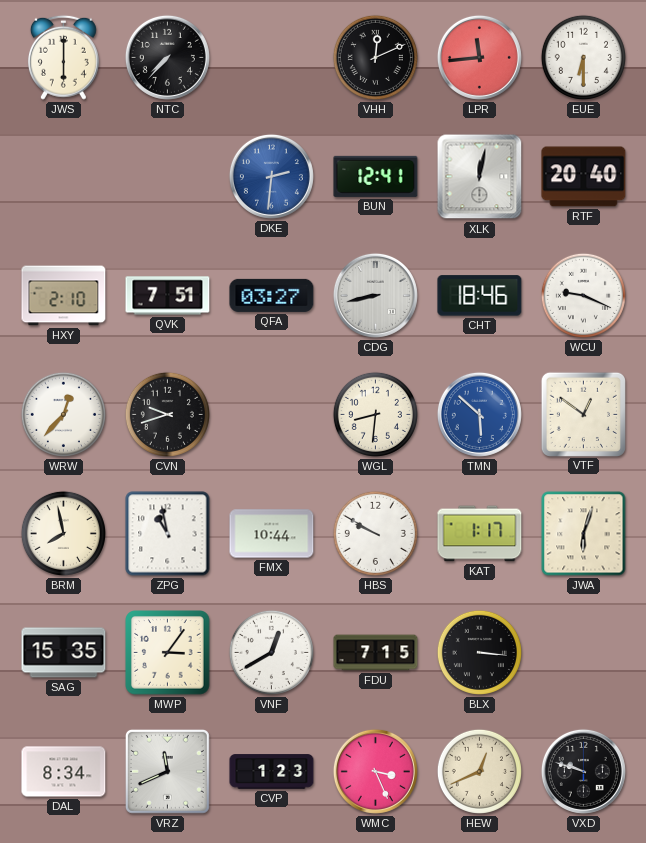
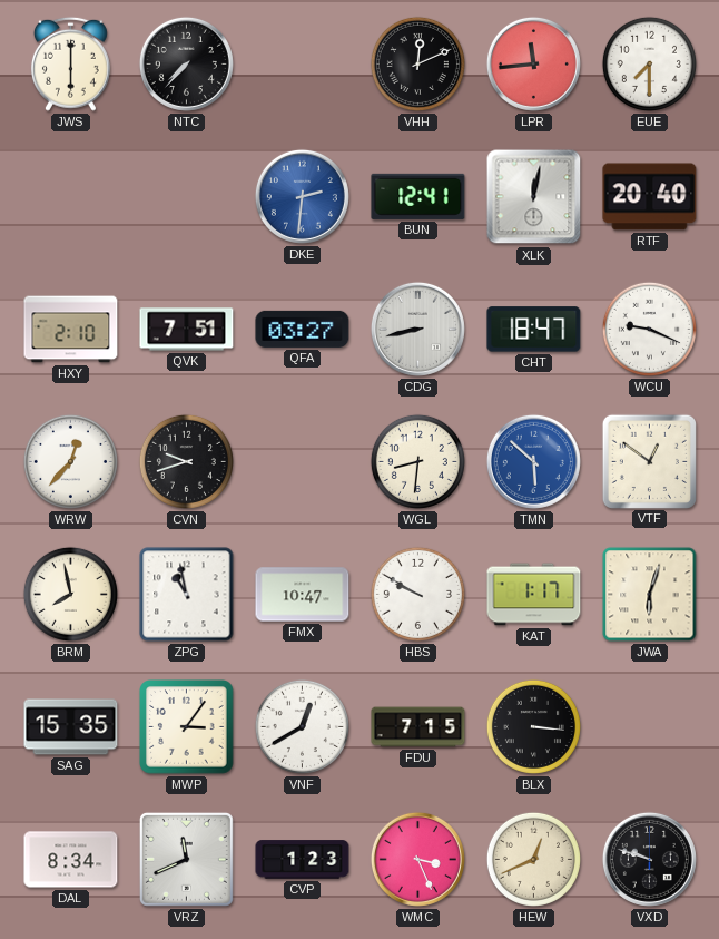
EUE: 6:30 -> 7:30 (649, 63)
CHT: 18:46 -> 18:47 (534, 330)
FMX: 10:44 -> 10:47 (303, 595)
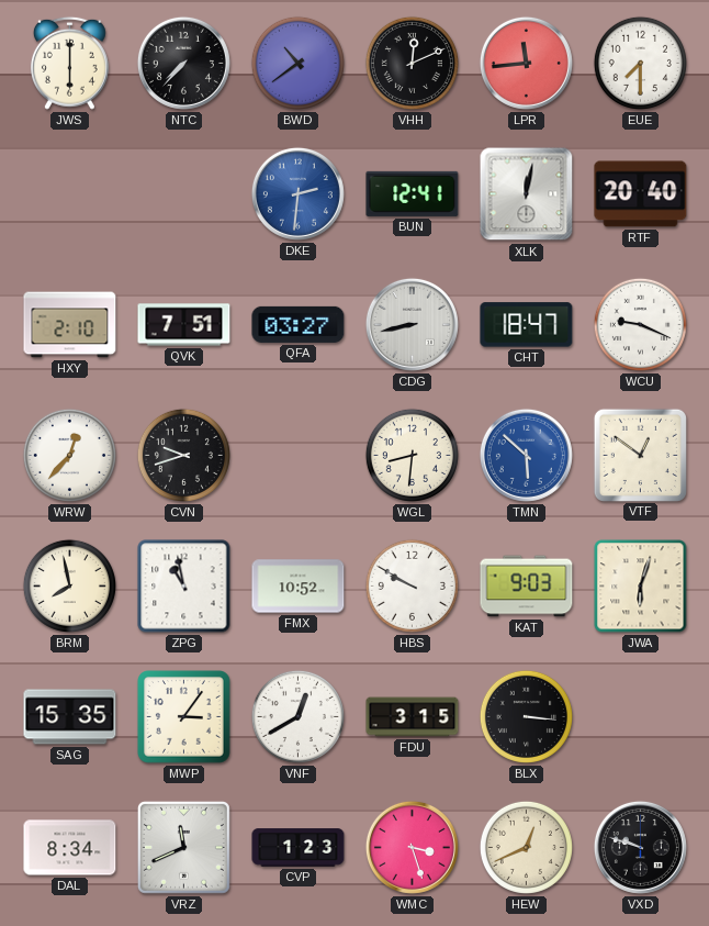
BWD: none -> 10:39 (297, 63)
FMX: 10:47 -> 10:52 (299, 587)
KAT: 1:17 -> 9:03 (527, 587)
FDU: 7:15 -> 3:15 (413, 717)
WMC: 3:26 -> 3:27 (412, 847)
